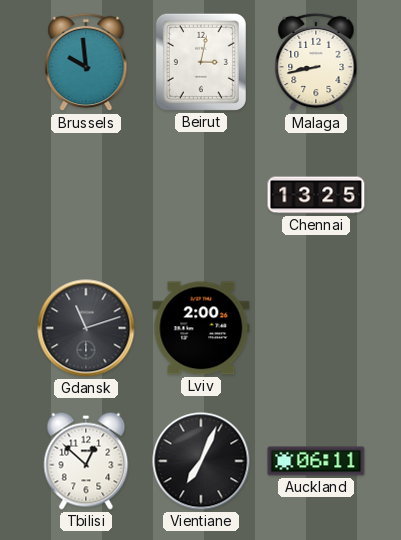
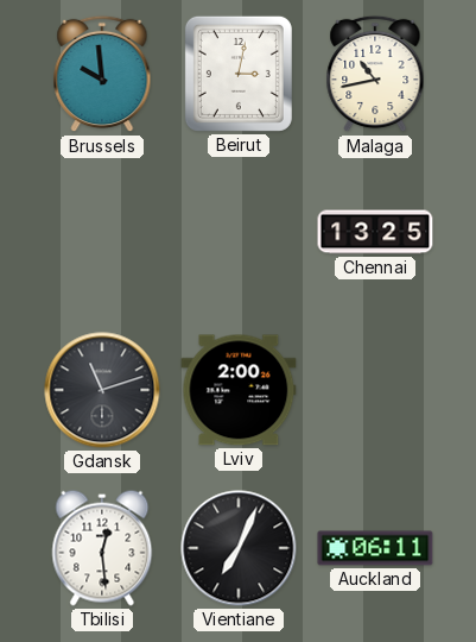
Malaga: 8:43 -> 10:43 (375, 74)
Tbilisi: 12:52 -> 12:29 (102, 548)
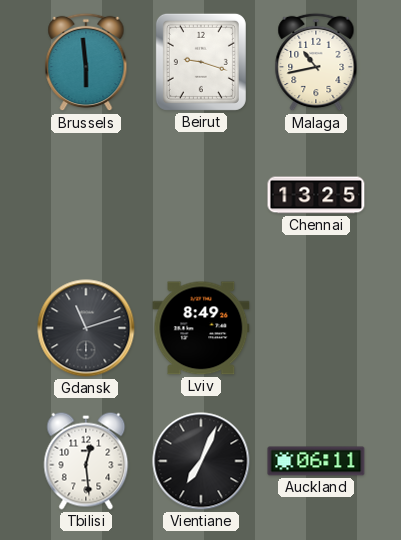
Brussels: 9:59 -> 5:59 (86, 62)
Beirut: 3:02 -> 9:18 (201, 62)
Lviv: 2:00 -> 8:49 (201, 328)
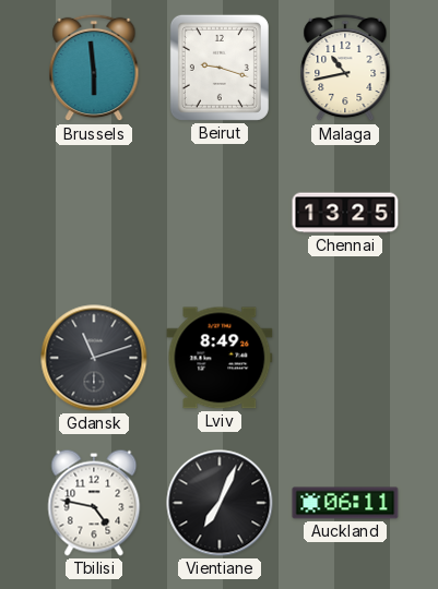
Tbilisi: 12:29 -> 4:47 (94, 503)
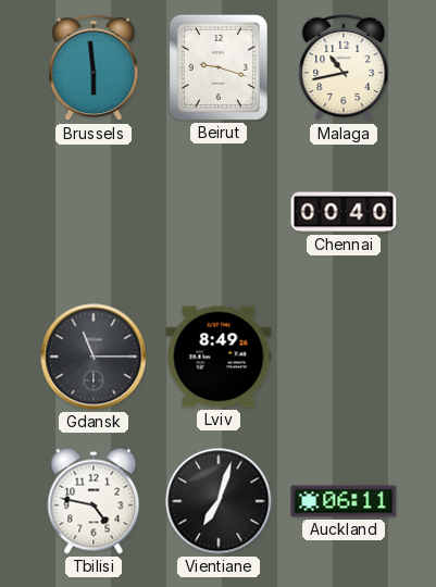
Chennai: 13:25 -> 00:40 (344, 212)
Gdansk: 11:12 -> 11:15 (94, 357)
Vientiane: 7:04 -> 7:03 (219, 501)
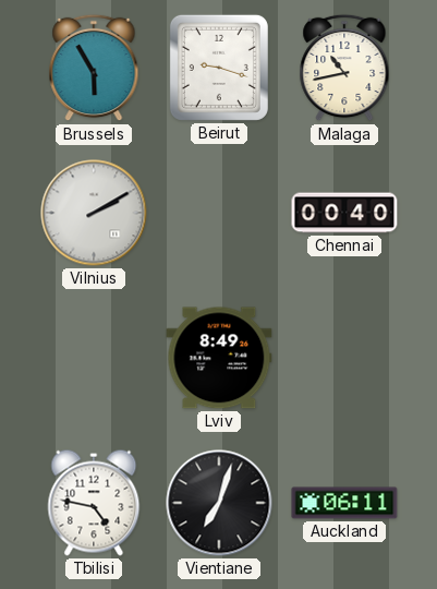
Brussels: 5:59 -> 5:55 (94, 68)
Vilnius: none -> 2:10 (94, 213)
Gdansk: 11:15 -> none (94, 357)
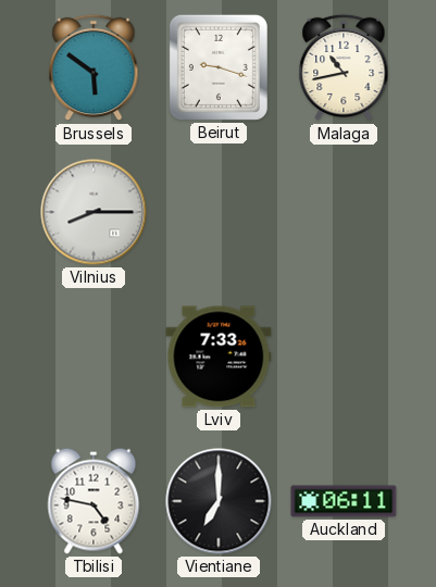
Brussels: 5:55 -> 5:51 (94, 67)
Vilnius: 2:10 -> 8:15 (94, 212)
Chennai: 00:40 -> none (344, 213)
Lviv: 8:49 -> 7:33 (219, 357)
Vientiane: 7:03 -> 7:00 (219, 501)
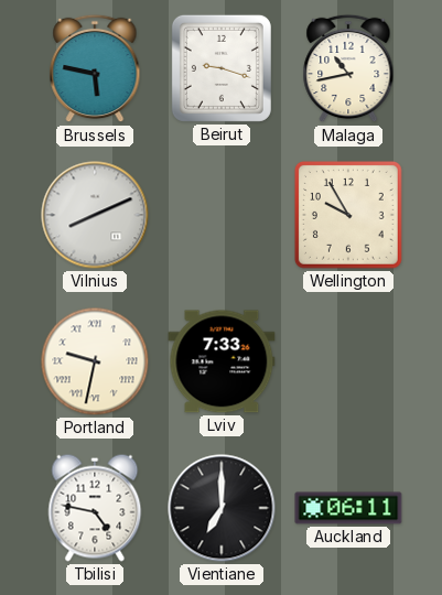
Brussels: 5:51 -> 5:47 (95, 68)
Vilnius: 8:15 -> 8:11 (95, 215)
Wellington: none -> 9:55 (348, 215)
Portland: none -> 9:32 (95, 361)
